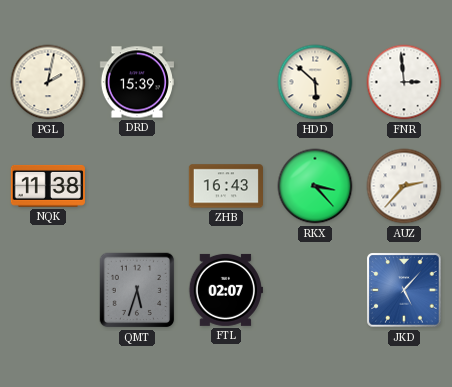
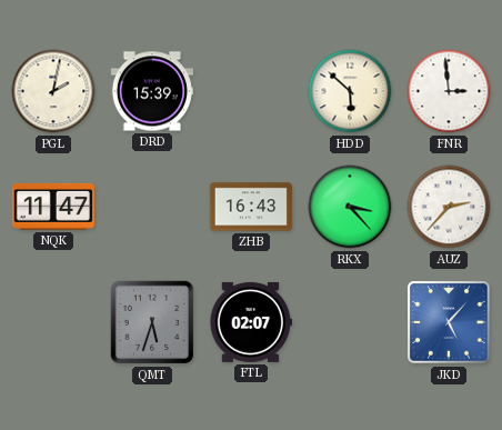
NQK: 11:38 -> 11:47 (53, 207)
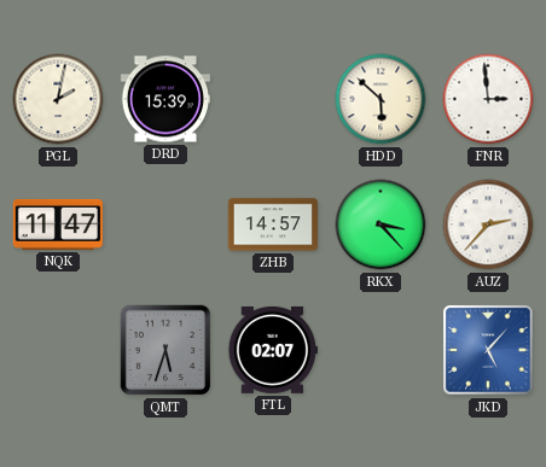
ZHB: 16:43 -> 14:57 (272, 224)
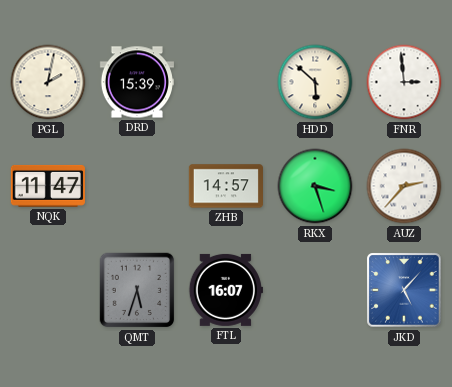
RKX: 3:23 -> 3:27 (315, 186)
FTL: 02:07 -> 16:07 (226, 290)
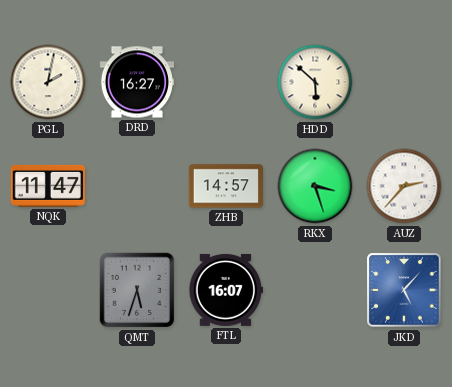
DRD: 15:39 -> 16:27 (136, 82)
FNR: 2:59 -> none (404, 82)
